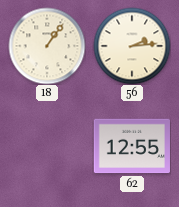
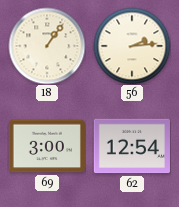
69: none -> 3:00 (47, 146)
62: 12:55 -> 12:54 (132, 146)
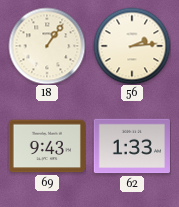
69: 3:00 -> 9:43 (47, 146)
62: 12:54 -> 1:33 (132, 146)
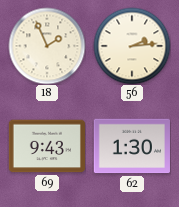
18: 1:06 -> 1:56 (47, 46)
62: 1:33 -> 1:30 (132, 146)
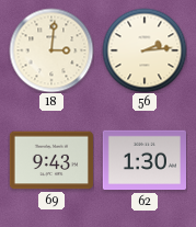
18: 1:56 -> 3:01 (51, 50)
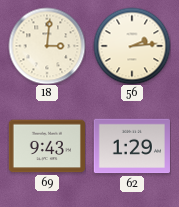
62: 1:30 -> 1:29 (132, 146)
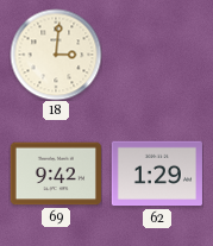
56: 2:14 -> none (132, 46)
69: 9:43 -> 9:42 (56, 174)
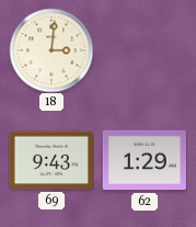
69: 9:42 -> 9:43 (51, 160)
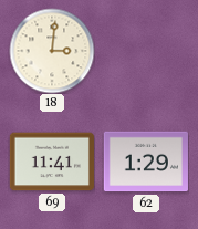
69: 9:43 -> 11:41 (52, 162)
